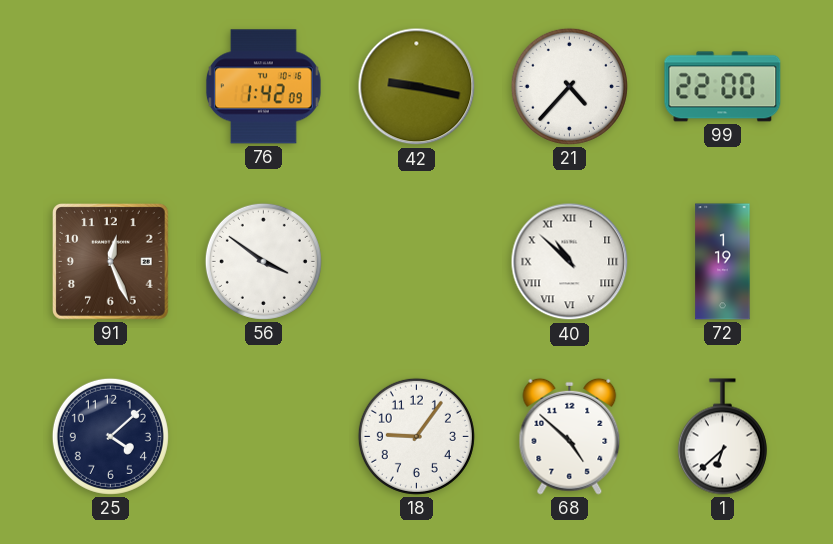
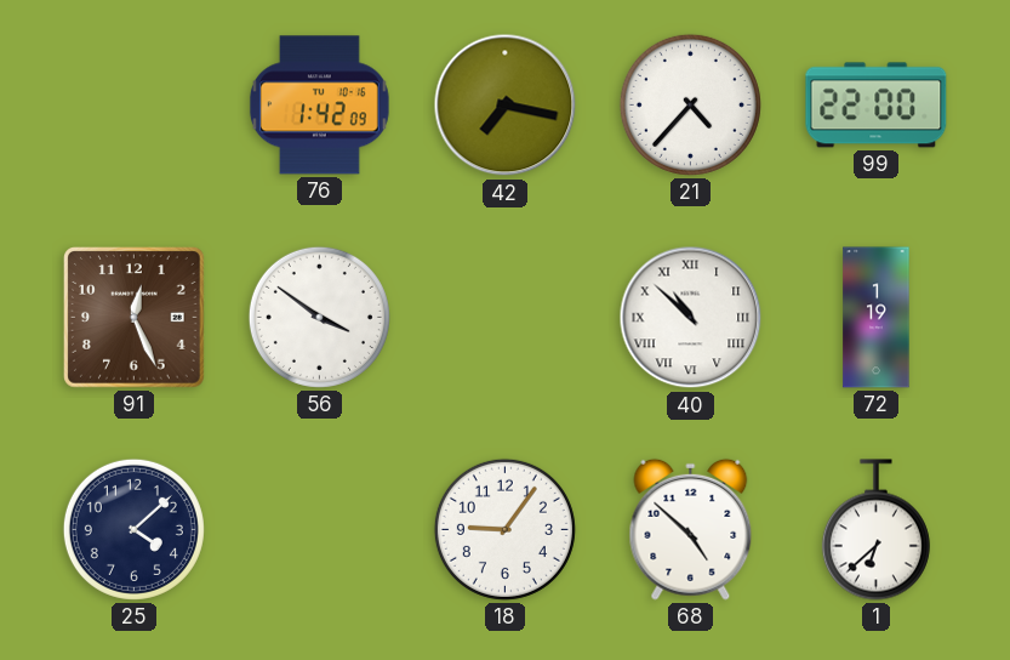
42: 9:17 -> 7:17 (506, 106)
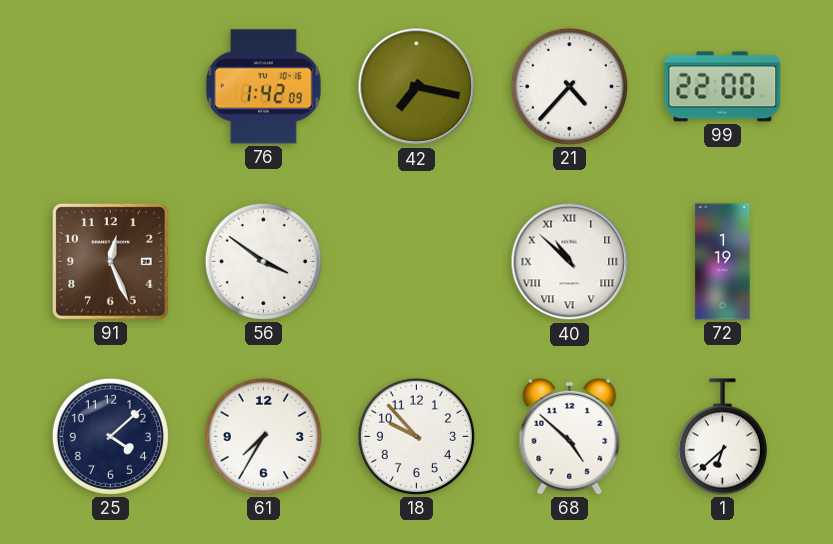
61: none -> 7:35 (263, 436)
18: 9:06 -> 9:53 (416, 436)
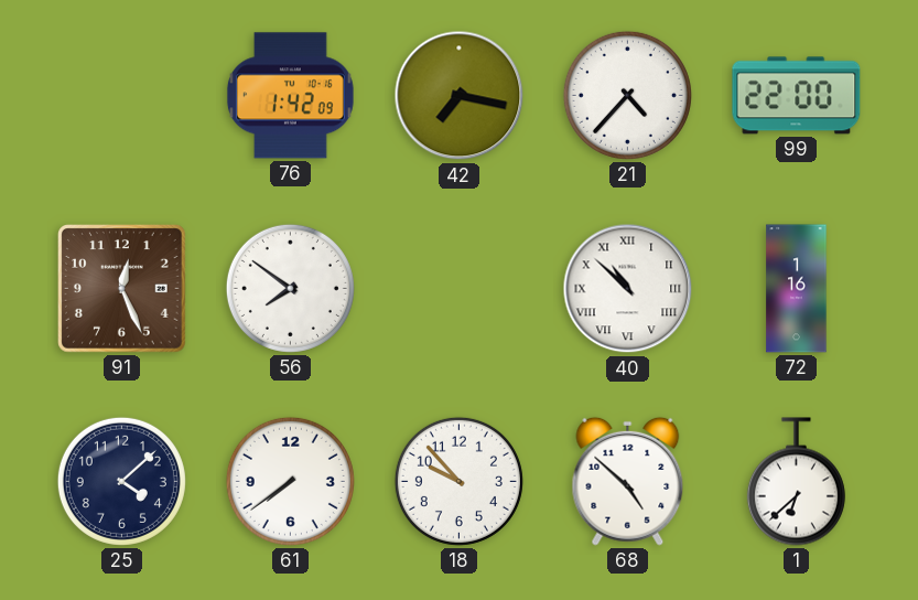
56: 3:51 -> 7:51 (290, 288)
72: 1:19 -> 1:16 (797, 289)
61: 7:35 -> 7:39 (290, 481)
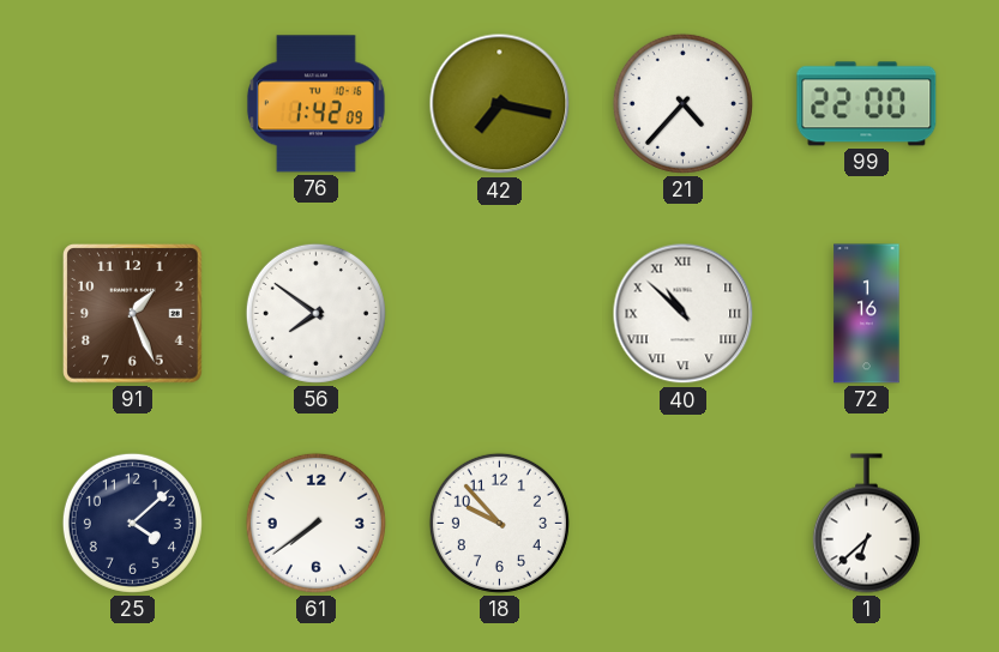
91: 12:26 -> 1:26 (133, 314)
68: 4:52 -> none (628, 481)
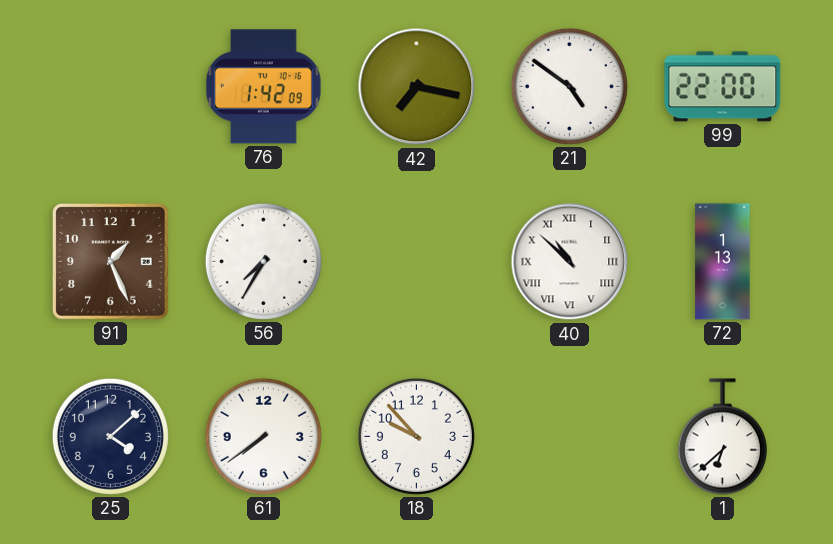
21: 4:37 -> 4:51 (569, 86)
56: 7:51 -> 7:35 (263, 261)
72: 1:16 -> 1:13 (723, 262)
